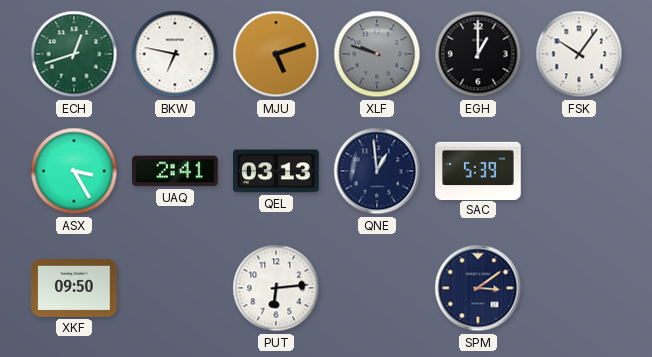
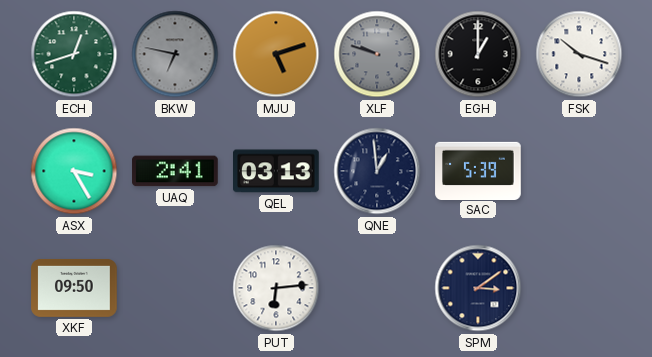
BKW dial: white -> grey (175, 54)
FSK: 10:06 -> 10:18 (579, 54)
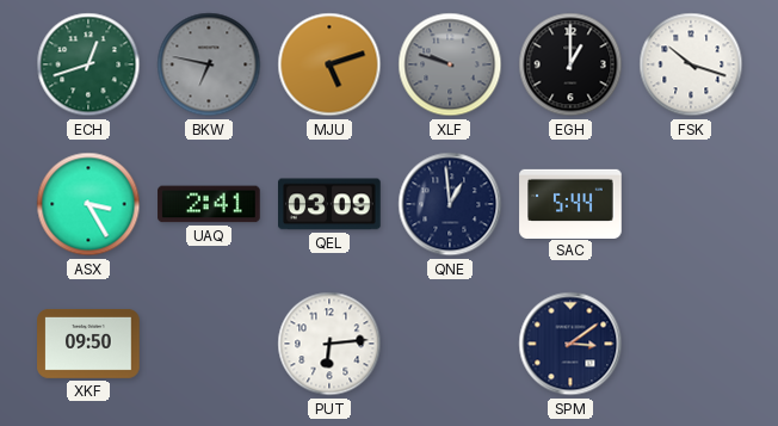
QEL: 03:13 -> 03:09 (331, 204)
SAC: 5:39 -> 5:44 (570, 203)
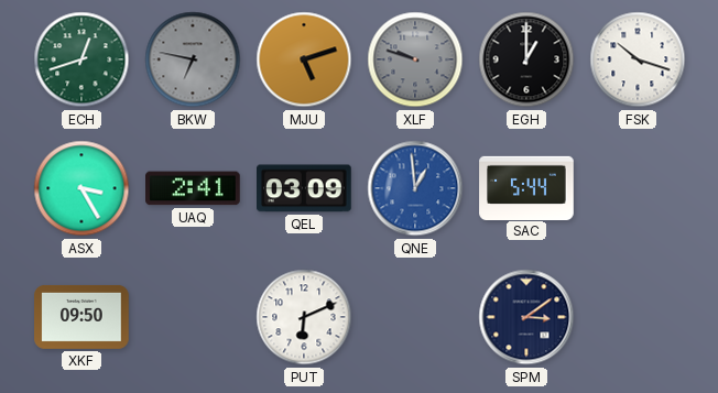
QNE dial: navy -> blue (415, 188)
PUT: 6:14 -> 6:11 (304, 317)
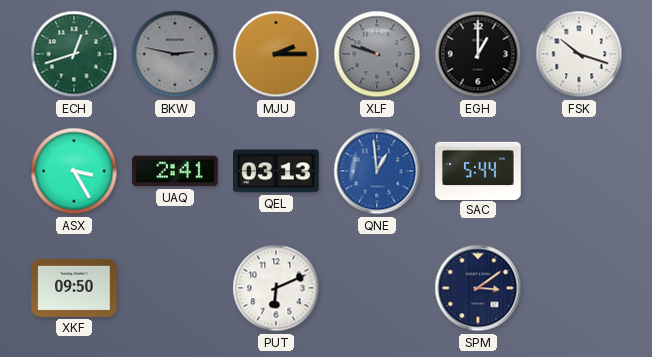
BKW: 6:47 -> 2:47 (175, 54)
MJU: 5:12 -> 2:15 (276, 54)
QEL: 03:09 -> 03:13 (277, 171)
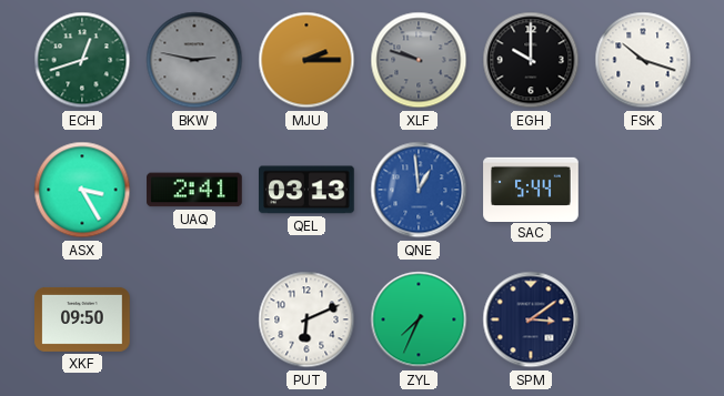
EGH: 1:00 -> 10:00 (531, 60)
ZYL: none -> 7:34 (419, 319)
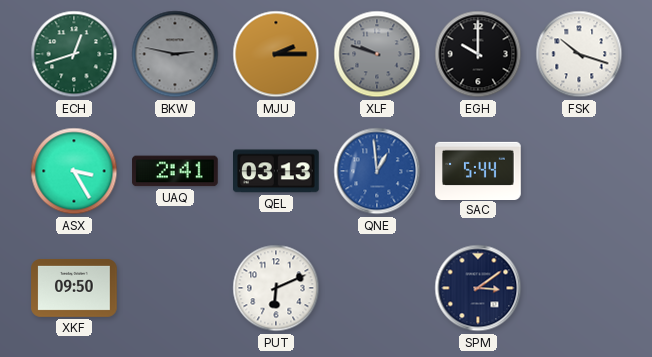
ZYL: 7:34 -> none (419, 319)
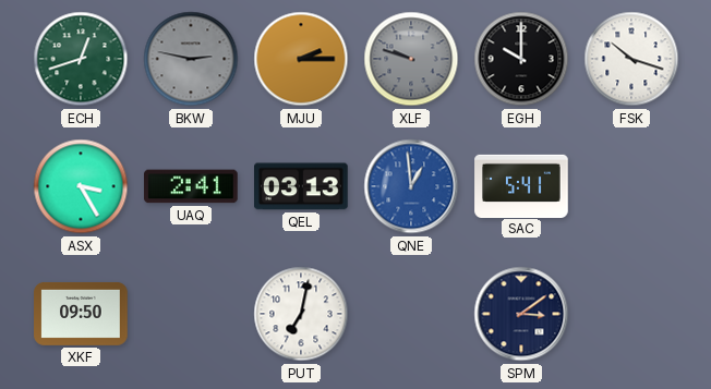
SAC: 5:44 -> 5:41 (521, 185)
PUT: 6:11 -> 7:02 (301, 314)
